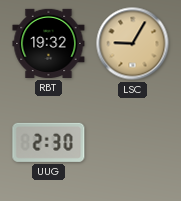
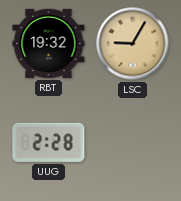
UUG: 2:30 -> 2:28 (49, 142)
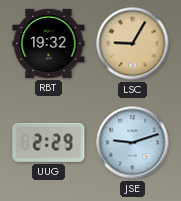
UUG: 2:28 -> 2:29 (49, 142)
JSE: none -> 9:12 (133, 143)
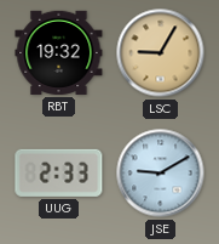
UUG: 2:29 -> 2:33 (59, 172)
JSE: 9:12 -> 9:10 (161, 174)
